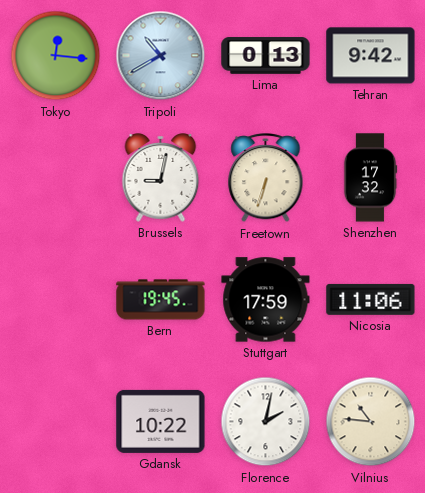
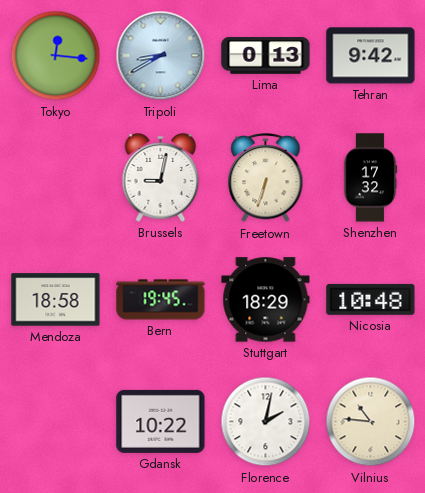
Tripoli: 10:40 -> 8:40 (161, 56)
Mendoza: none -> 18:58 (56, 300)
Stuttgart: 17:59 -> 18:29 (266, 300)
Nicosia: 11:06 -> 10:48 (371, 299)
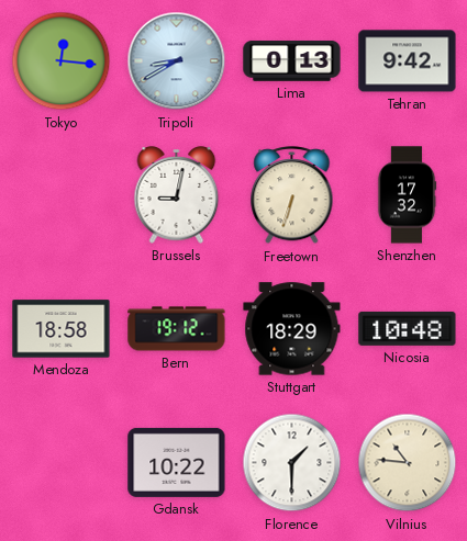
Bern: 19:45 -> 19:12 (177, 329)
Florence: 2:02 -> 1:30 (292, 463)
